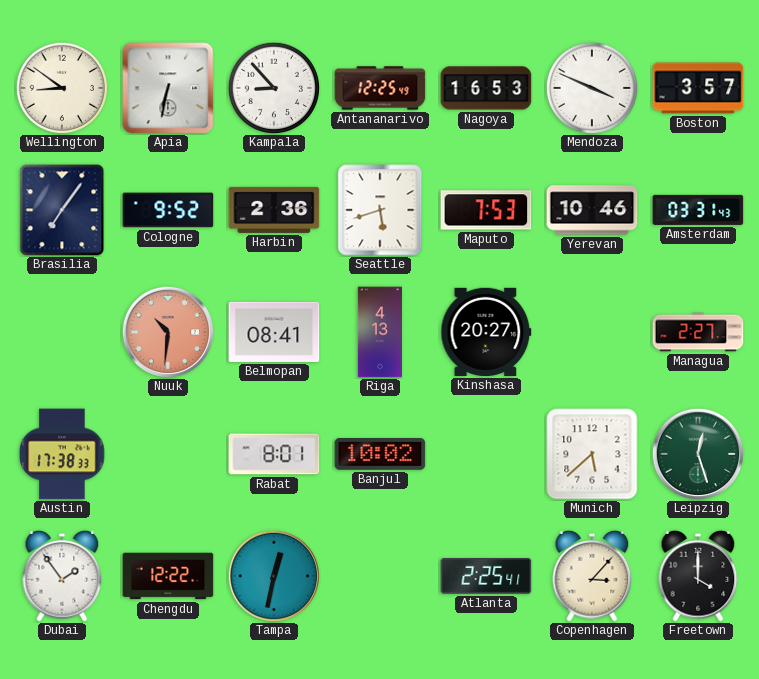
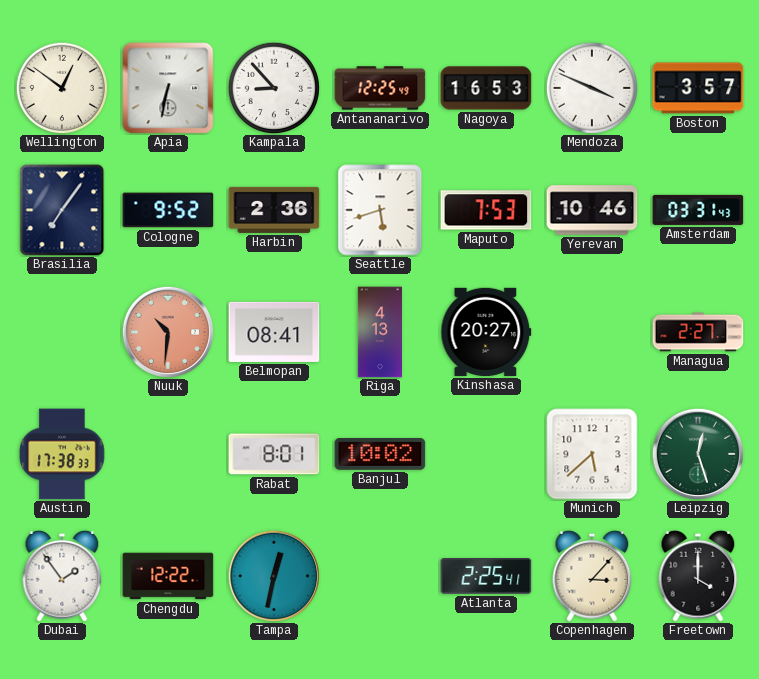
Wellington: 8:51 -> 12:51 (61, 87)
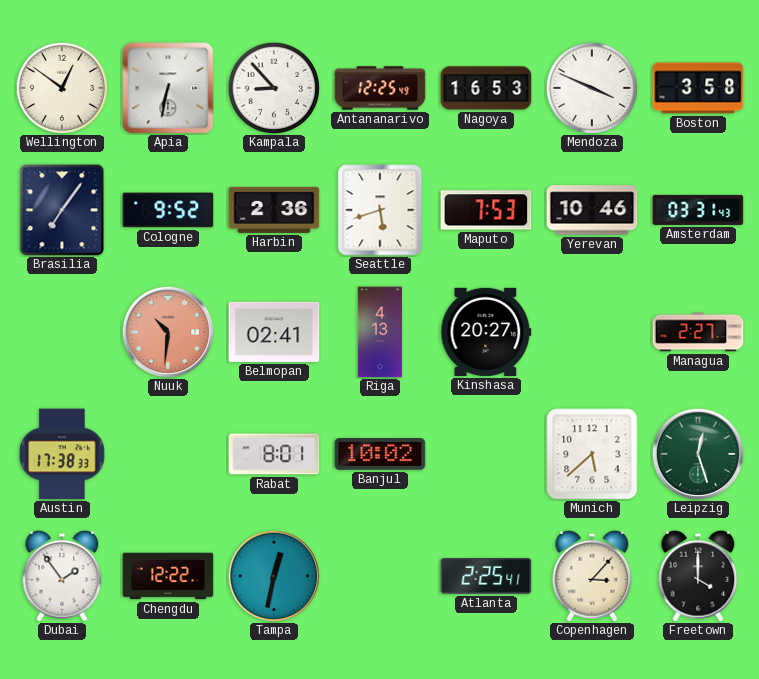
Boston: 3:57 -> 3:58 (698, 88)
Belmopan: 08:41 -> 02:41 (274, 332)
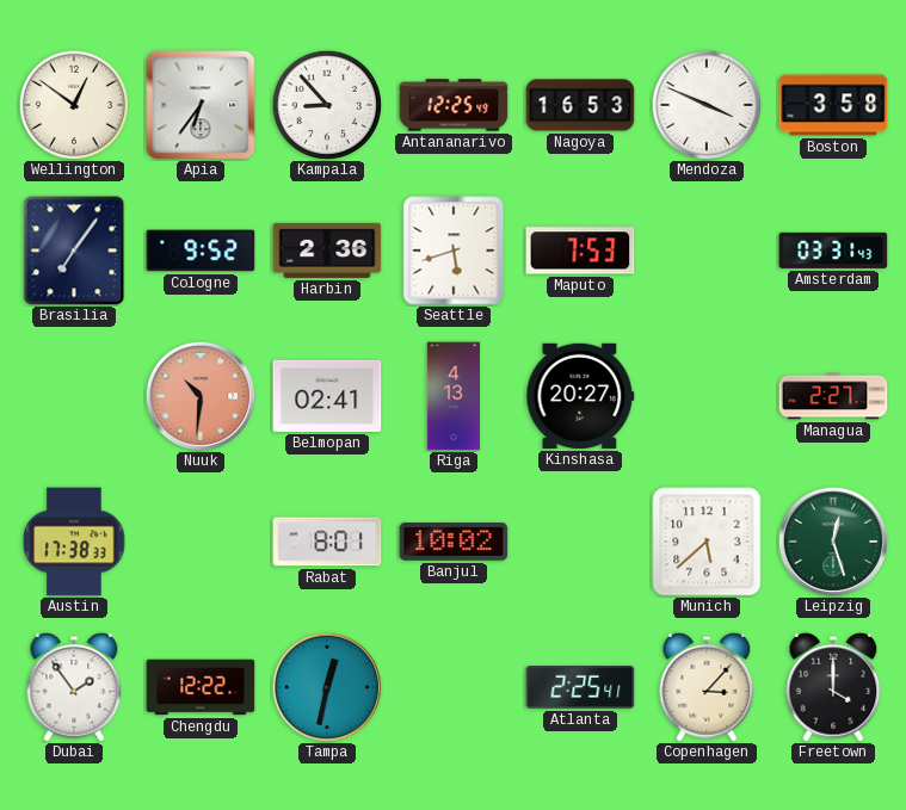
Apia: 6:32 -> 6:36 (201, 105)
Yerevan: 10:46 -> none (592, 210)
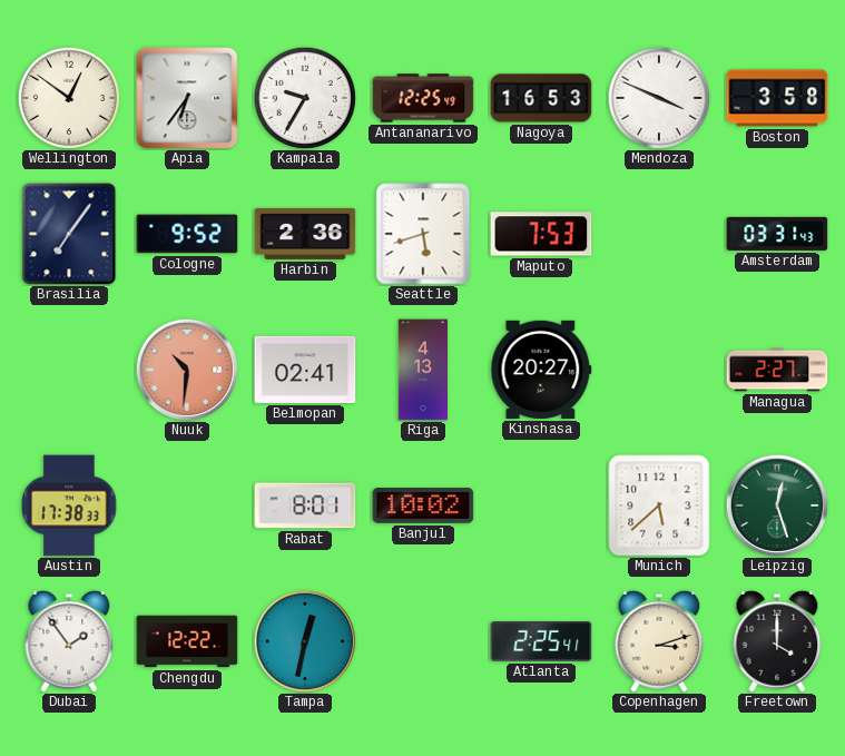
Kampala: 8:53 -> 9:35 (304, 97)
Copenhagen: 3:07 -> 3:12 (659, 641)
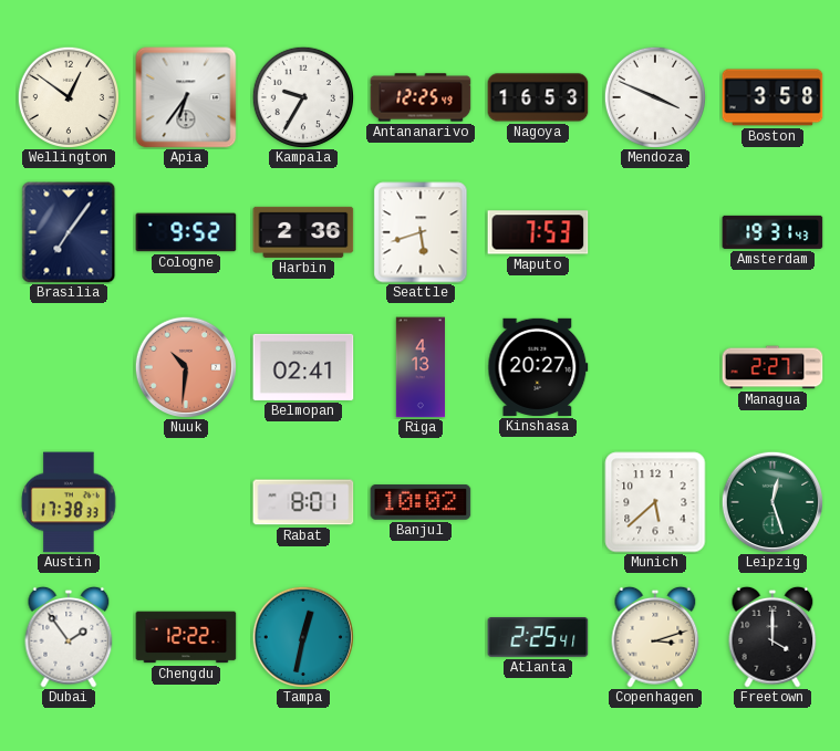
Amsterdam: 03:31 -> 19:31 (772, 232)
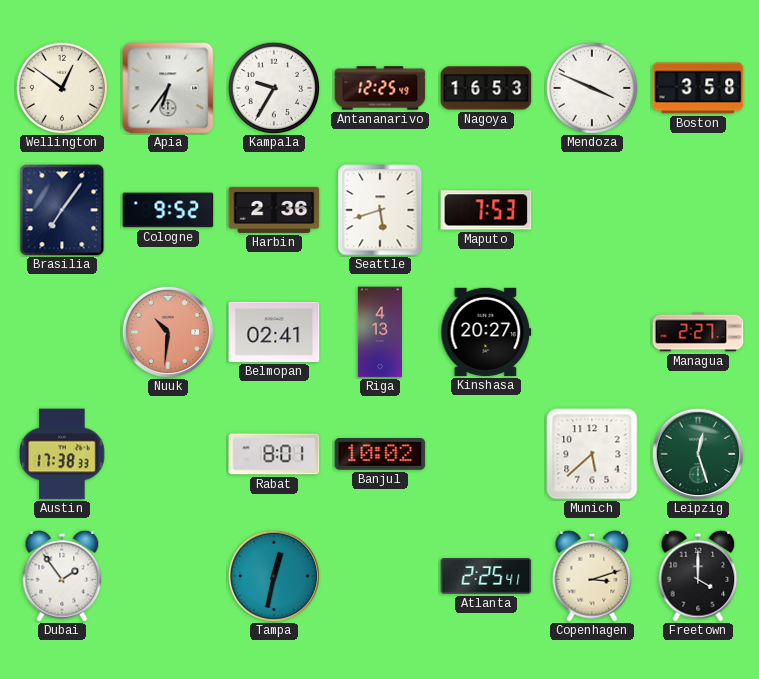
Amsterdam: 19:31 -> none (772, 232)
Chengdu: 12:22 -> none (186, 637)
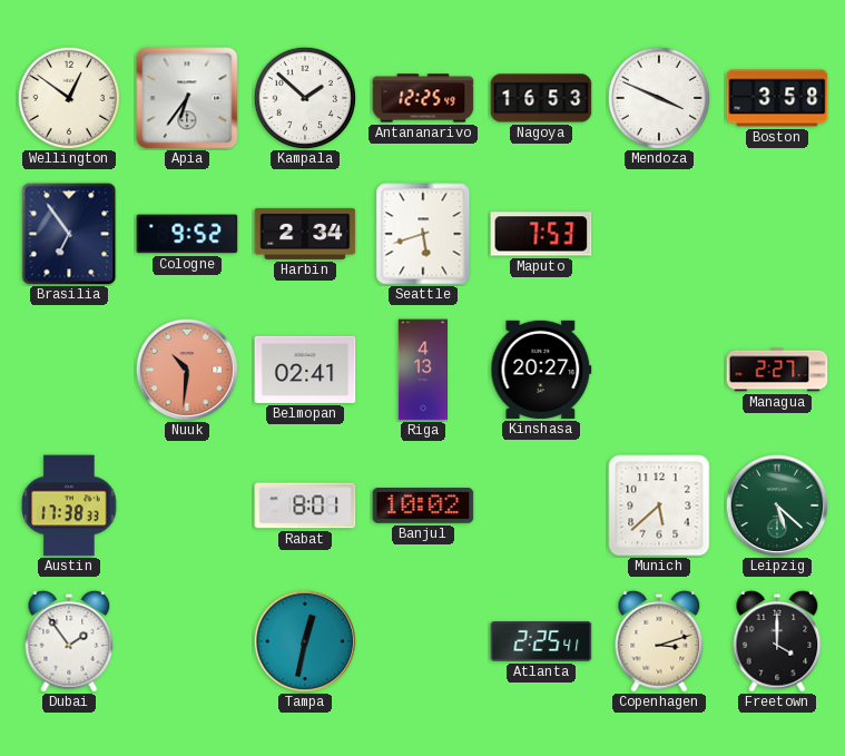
Kampala: 9:35 -> 1:52 (304, 97)
Brasilia: 7:06 -> 6:54 (69, 234)
Harbin: 2:36 -> 2:34 (305, 234)
Leipzig: 12:27 -> 5:22 (776, 504)
